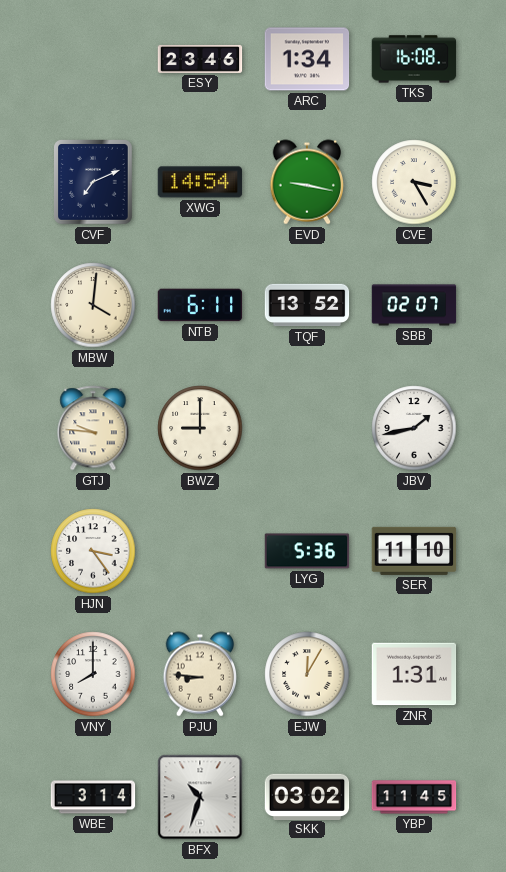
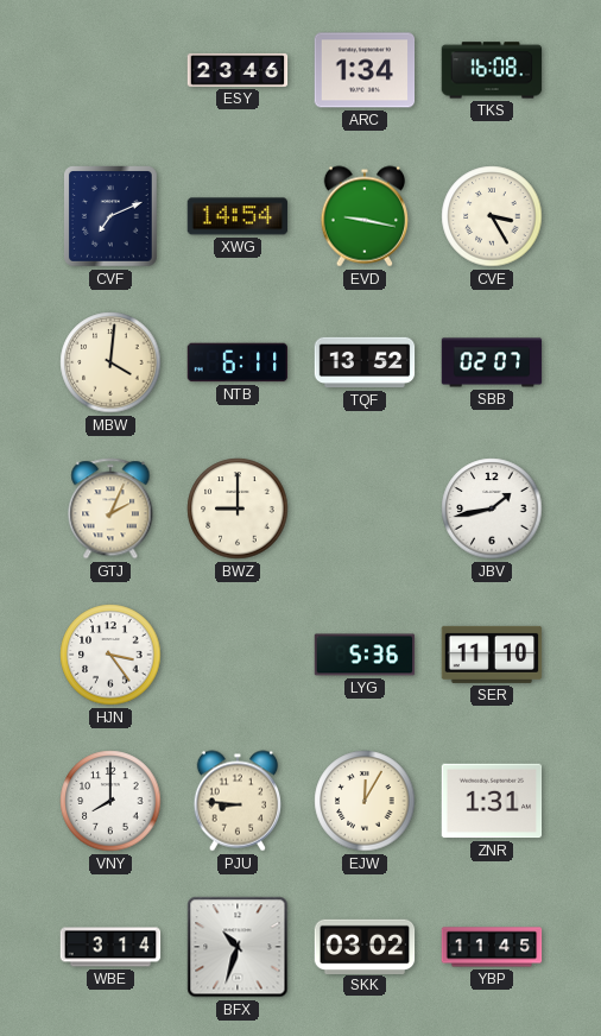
GTJ: 9:46 -> 2:04 (110, 508)
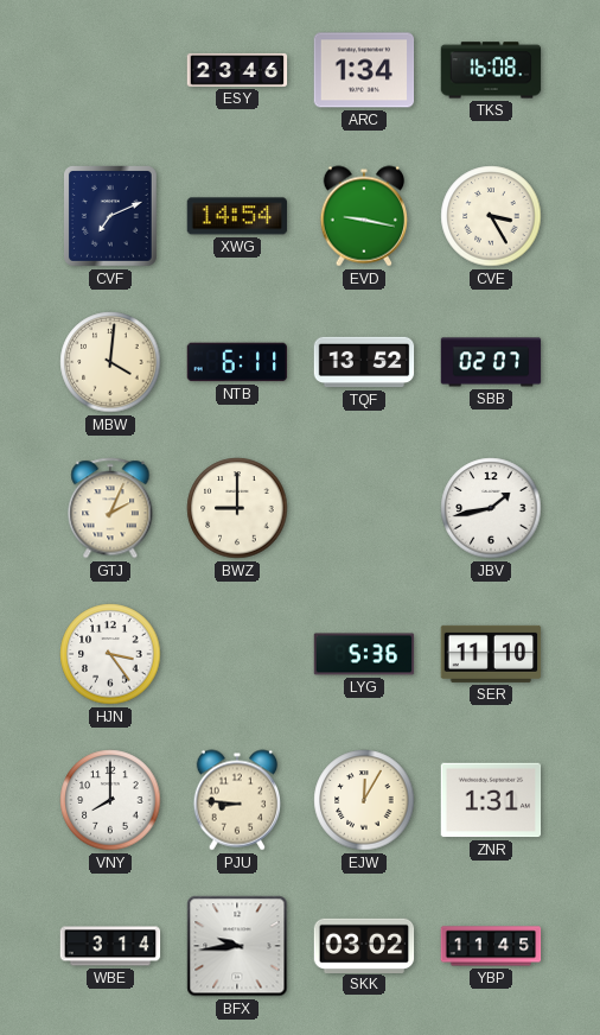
BFX: 10:33 -> 9:44 (237, 946)
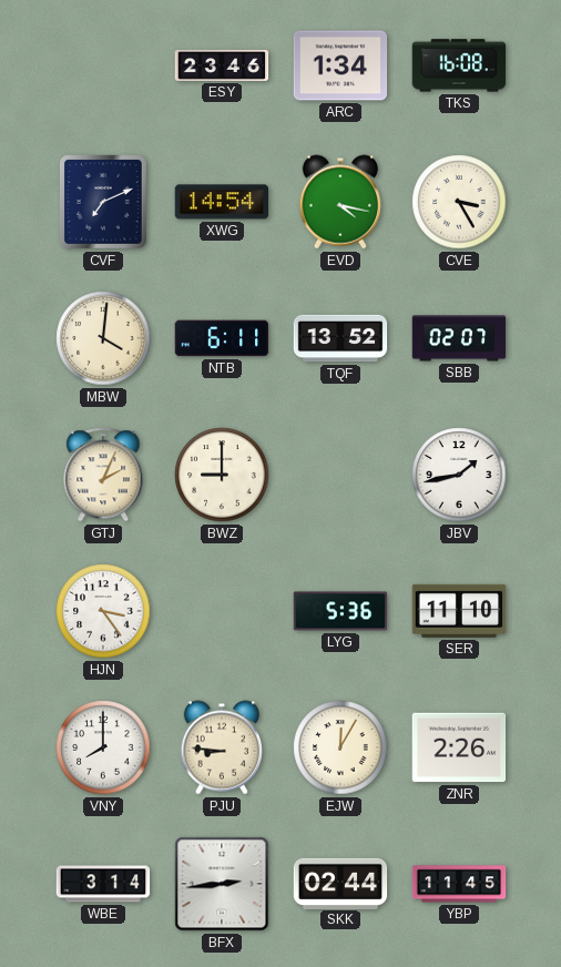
EVD: 9:17 -> 4:17 (340, 202)
ZNR: 1:31 -> 2:26 (459, 747)
BFX: 9:44 -> 2:44 (222, 884)
SKK: 03:02 -> 02:44 (340, 883)
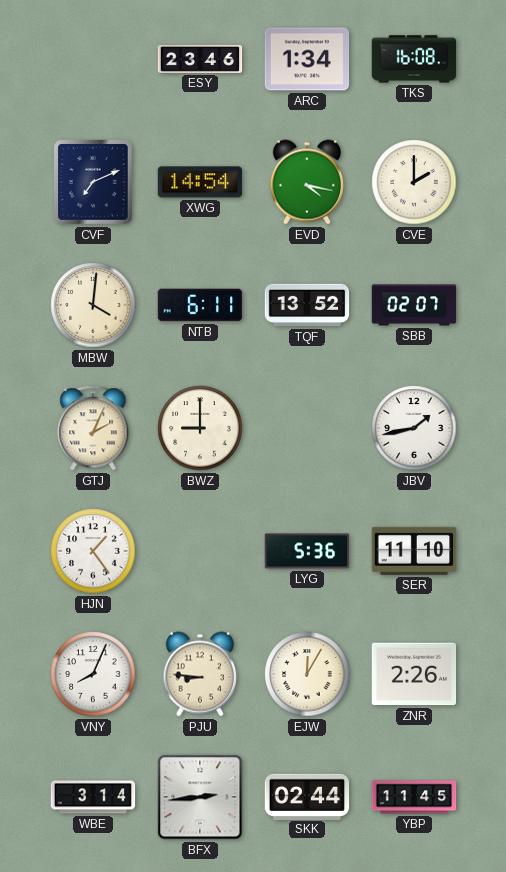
CVE: 3:25 -> 2:00 (414, 182)
HJN: 3:24 -> 1:24 (93, 551)
VNY: 8:00 -> 8:04 (93, 674)
